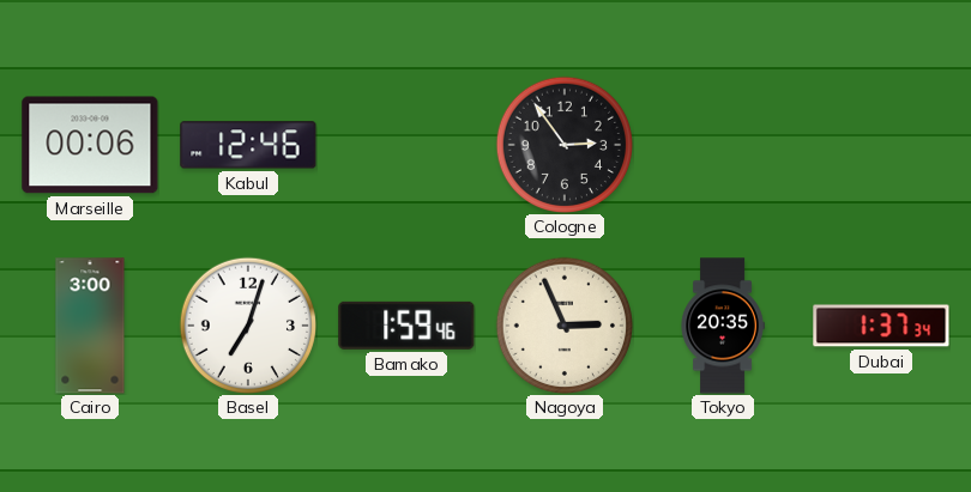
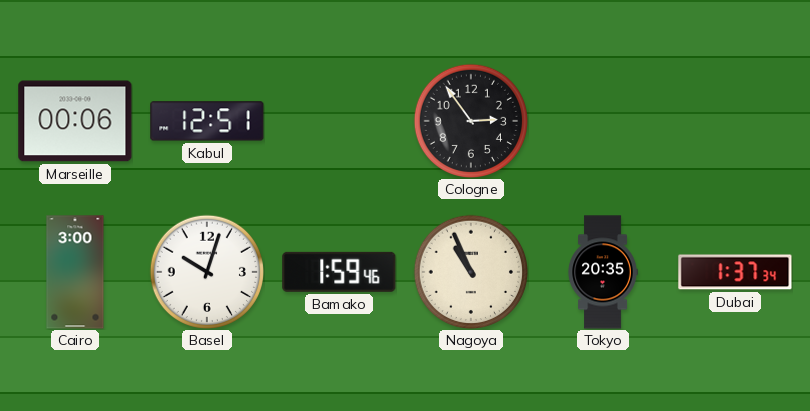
Kabul: 12:46 -> 12:51 (207, 121)
Basel: 7:03 -> 10:03 (206, 271)
Nagoya: 2:56 -> 10:56 (470, 271)
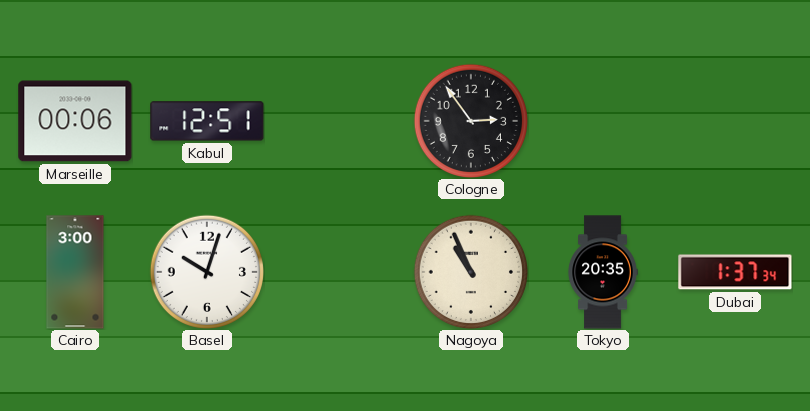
Bamako: 1:59 -> none (339, 272)
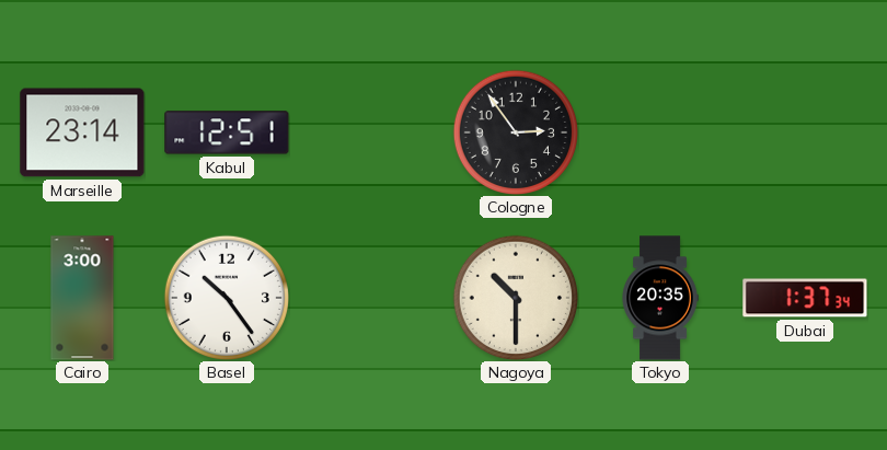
Marseille: 00:06 -> 23:14 (82, 132)
Basel: 10:03 -> 10:24 (226, 297)
Nagoya: 10:56 -> 10:30 (515, 297)
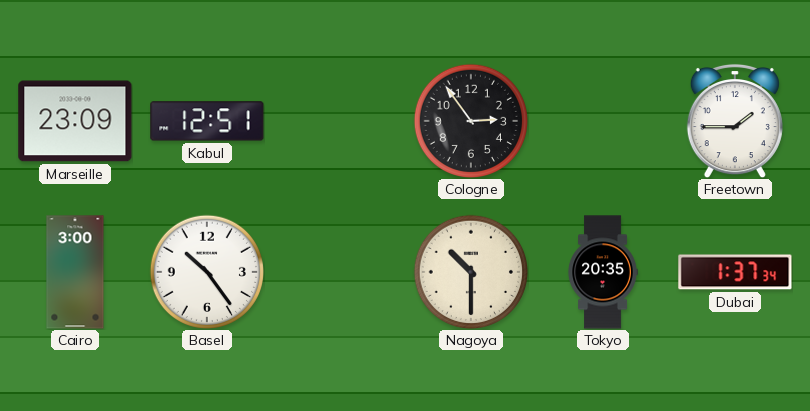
Marseille: 23:14 -> 23:09 (75, 121)
Freetown: none -> 1:45 (735, 121)
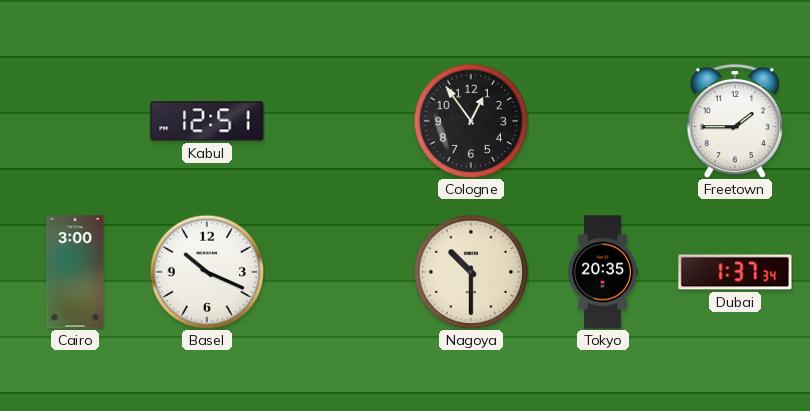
Marseille: 23:09 -> none (75, 121)
Cologne: 2:54 -> 12:54 (470, 120)
Basel: 10:24 -> 10:19 (206, 271)
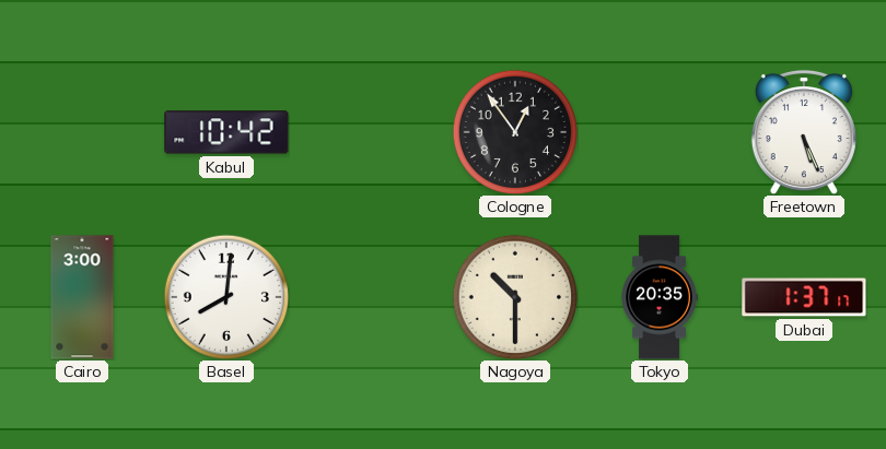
Kabul: 12:51 -> 10:42 (226, 132)
Freetown: 1:45 -> 5:26 (804, 132)
Basel: 10:19 -> 8:01 (225, 296)
Dubai: 1:37:34 -> 1:37:17 (804, 297)
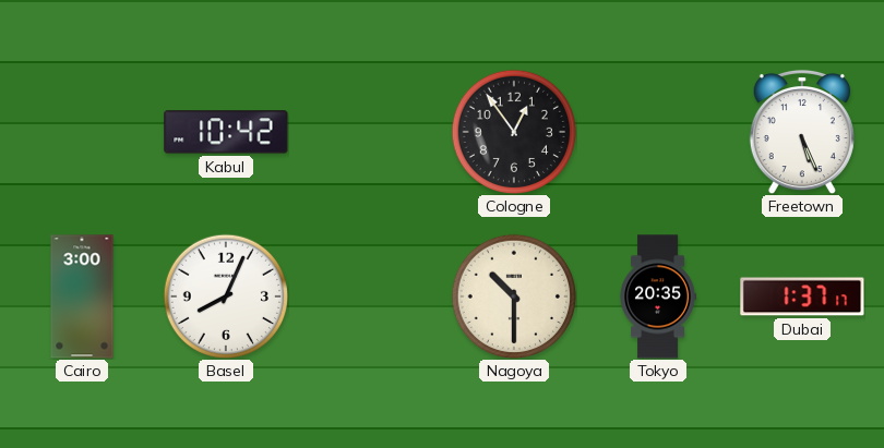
Basel: 8:01 -> 8:04 (225, 295)
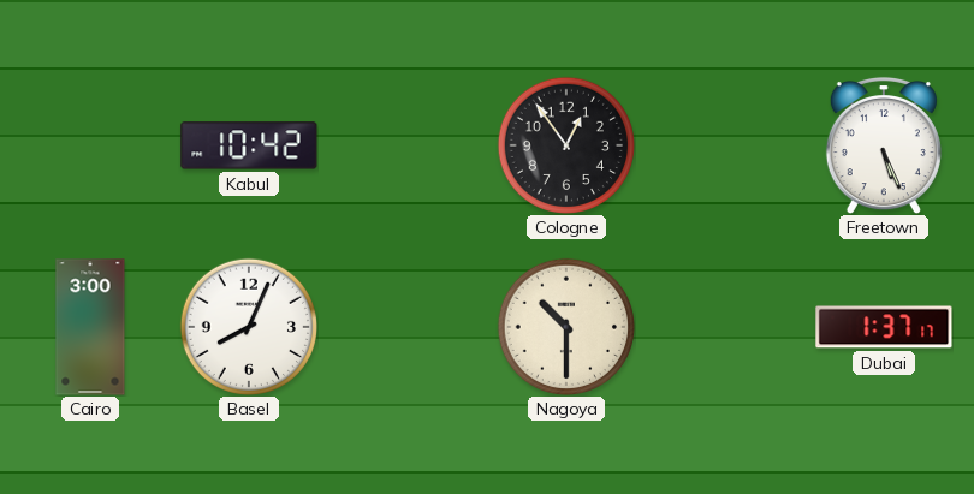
Tokyo: 20:35 -> none (658, 296)
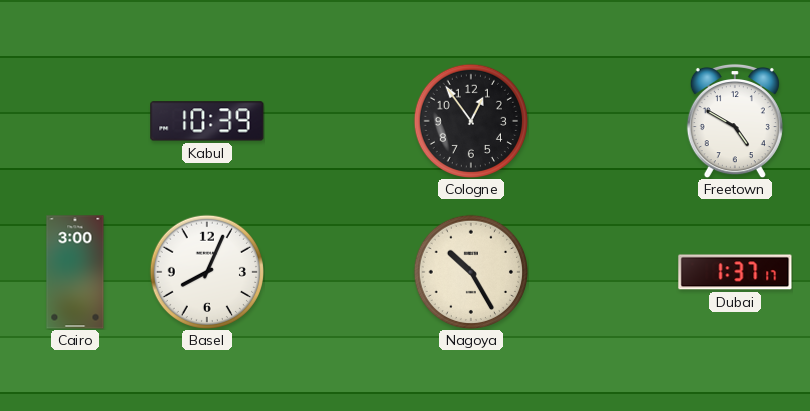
Kabul: 10:42 -> 10:39 (207, 121)
Freetown: 5:26 -> 4:50 (735, 121)
Nagoya: 10:30 -> 10:25 (470, 271)
